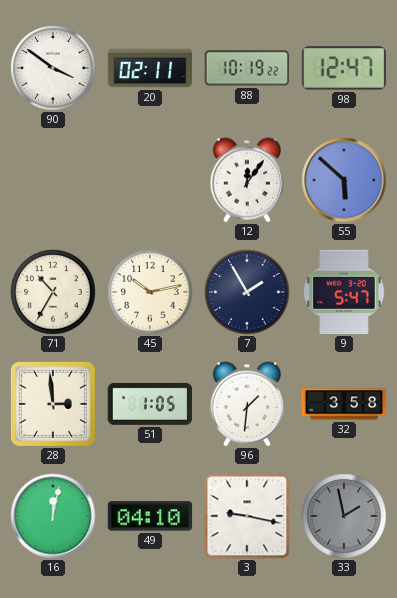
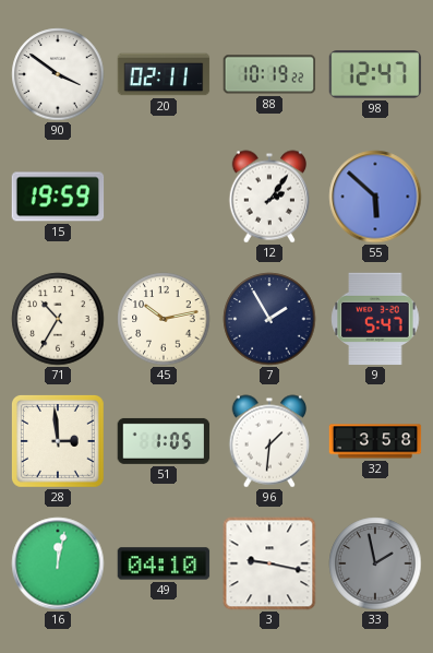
15: none -> 19:59 (58, 197)
12: 12:06 -> 2:06 (269, 197)
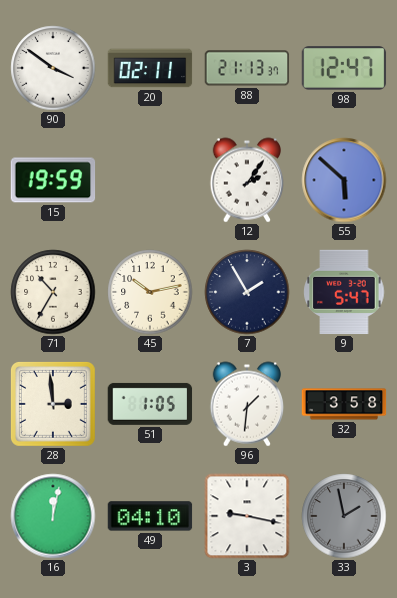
88: 10:19 -> 21:13 (247, 68)
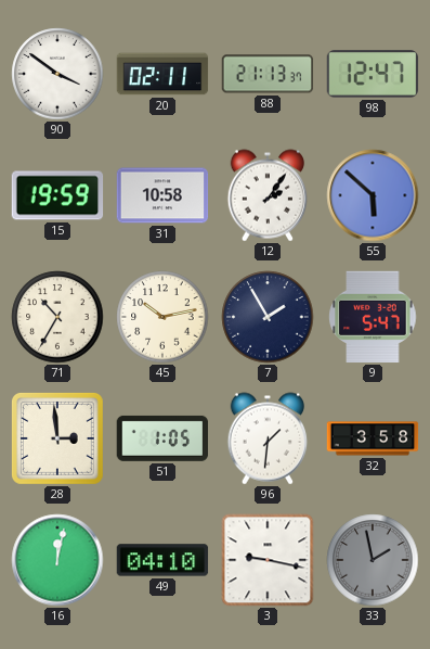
31: none -> 10:58 (162, 195)
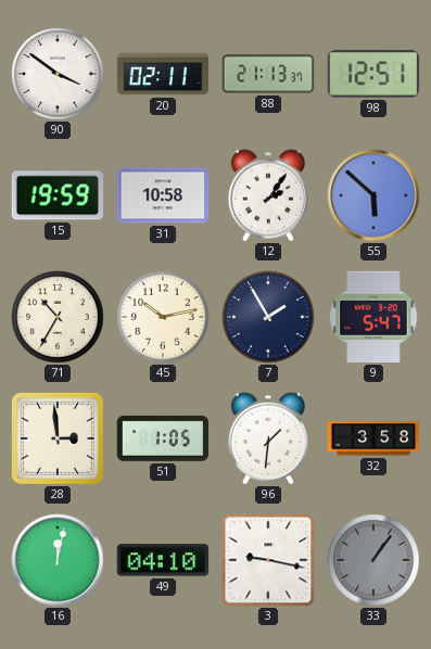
98: 12:47 -> 12:51 (373, 74)
33: 1:58 -> 1:06 (373, 560)
